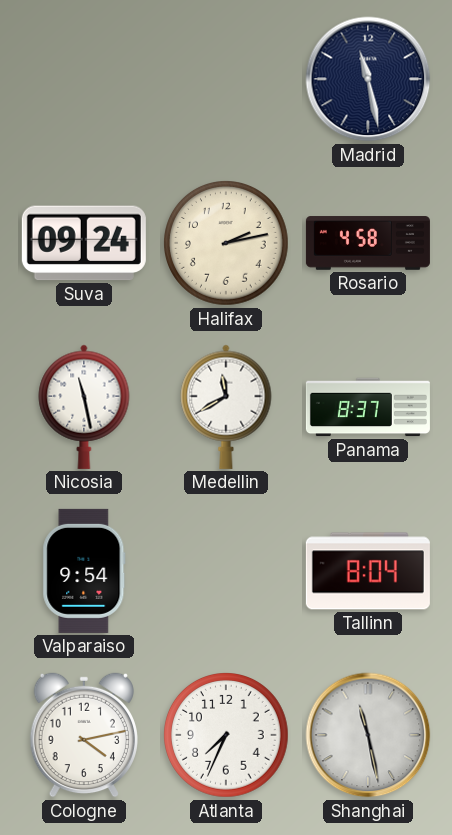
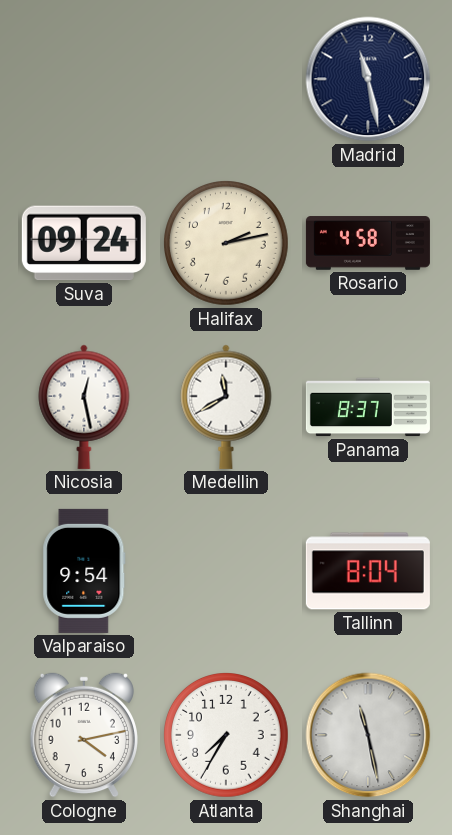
Nicosia: 11:28 -> 12:28 (84, 407)
Atlanta: 7:34 -> 7:35 (227, 736)
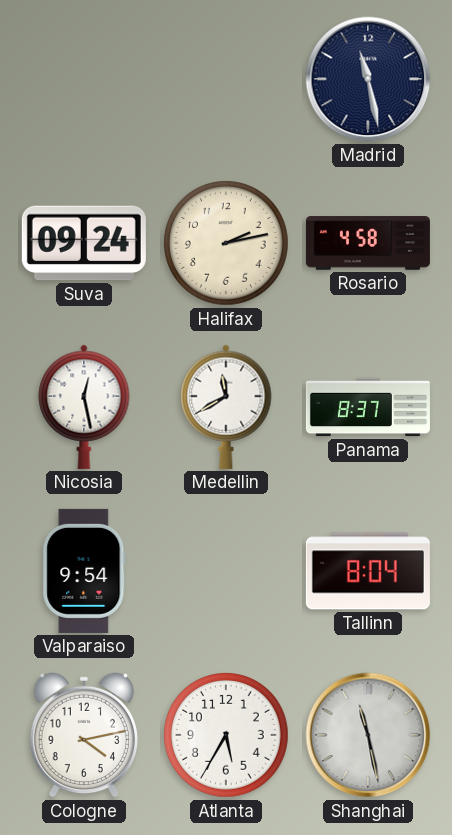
Atlanta: 7:35 -> 5:35 (227, 736)
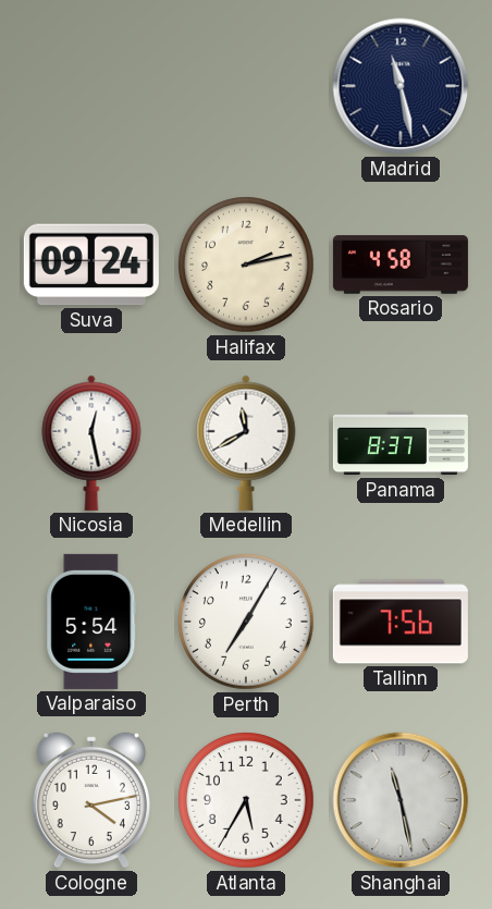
Valparaiso: 9:54 -> 5:54 (91, 622)
Perth: none -> 7:05 (247, 623)
Tallinn: 8:04 -> 7:56 (401, 622)
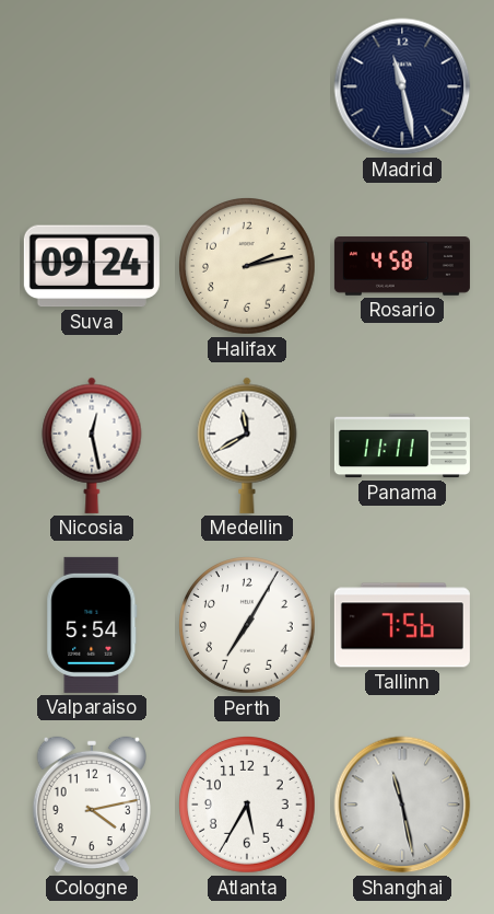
Panama: 8:37 -> 11:11 (402, 446)
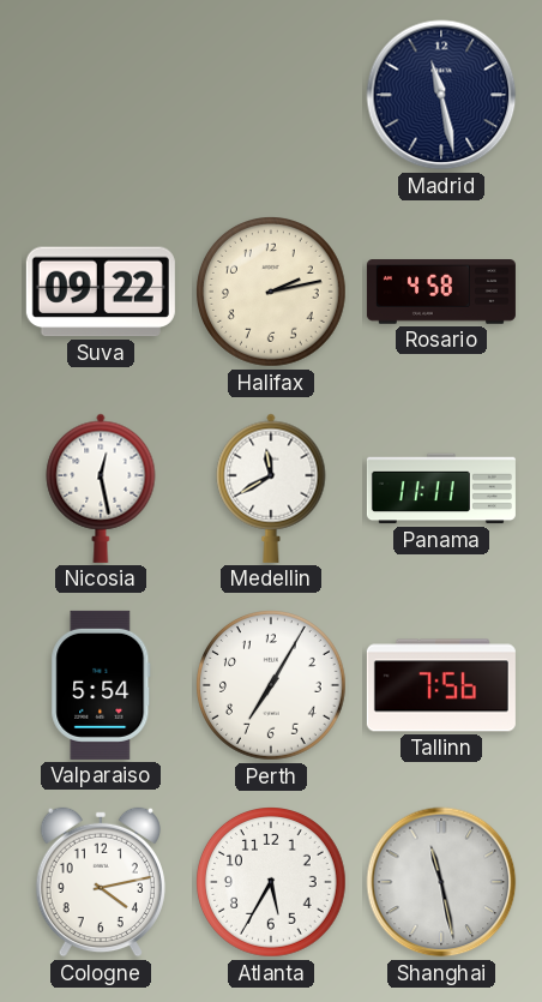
Suva: 09:24 -> 09:22 (101, 292)
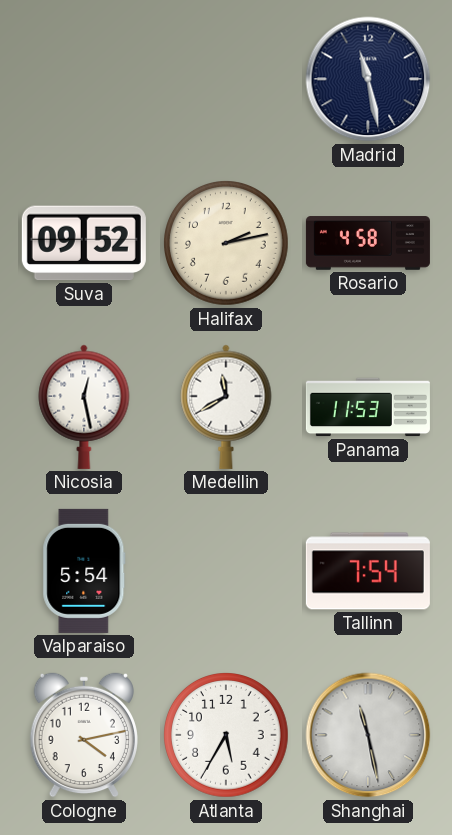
Suva: 09:22 -> 09:52 (84, 243)
Panama: 11:11 -> 11:53 (368, 407)
Perth: 7:05 -> none (272, 686)
Tallinn: 7:56 -> 7:54 (368, 571)
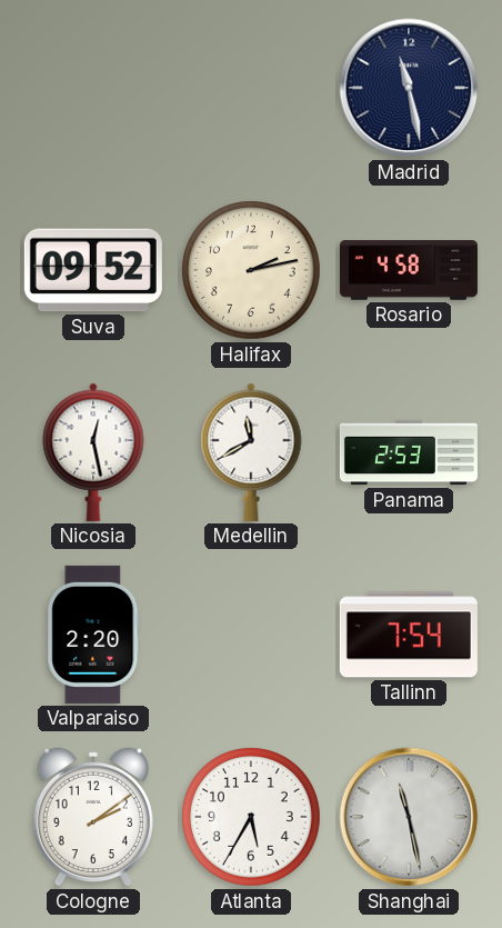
Panama: 11:53 -> 2:53 (409, 452)
Valparaiso: 5:54 -> 2:20 (93, 635)
Cologne: 4:13 -> 2:09 (93, 817)
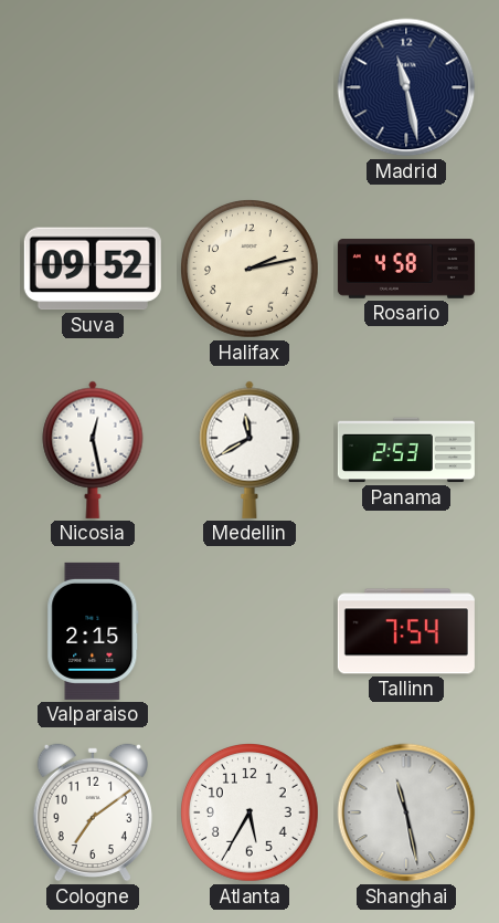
Valparaiso: 2:20 -> 2:15 (93, 631)
Cologne: 2:09 -> 7:09 (93, 812)
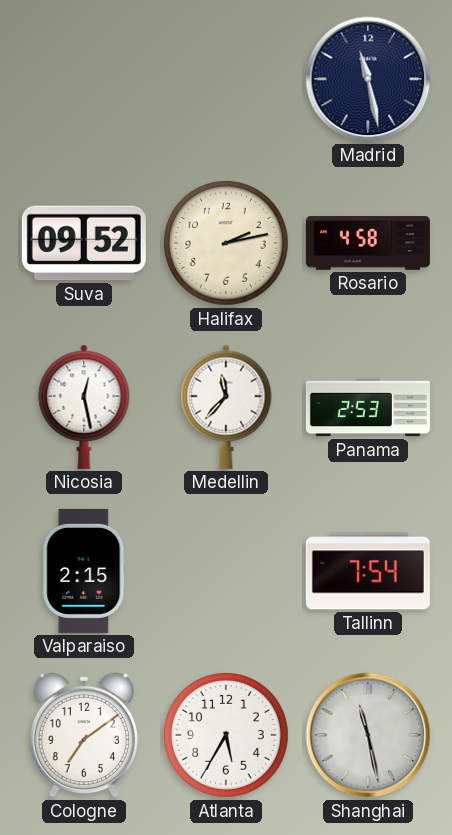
Medellin: 11:40 -> 11:37 (226, 407)
